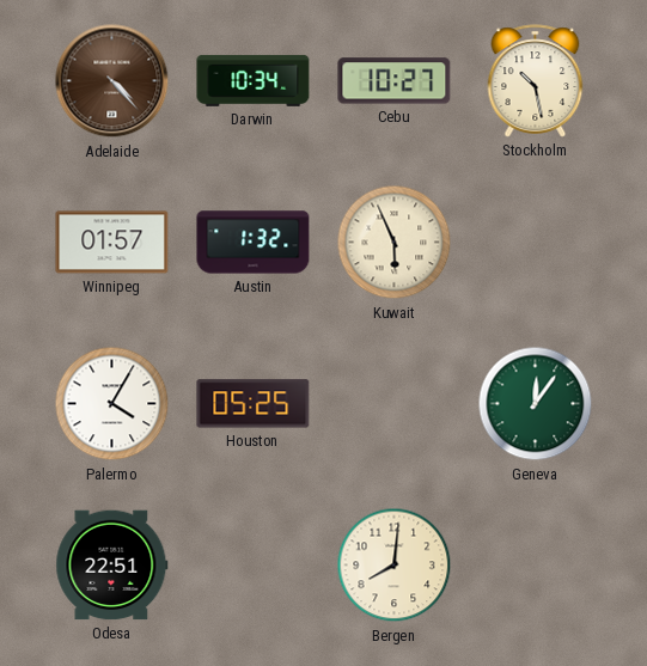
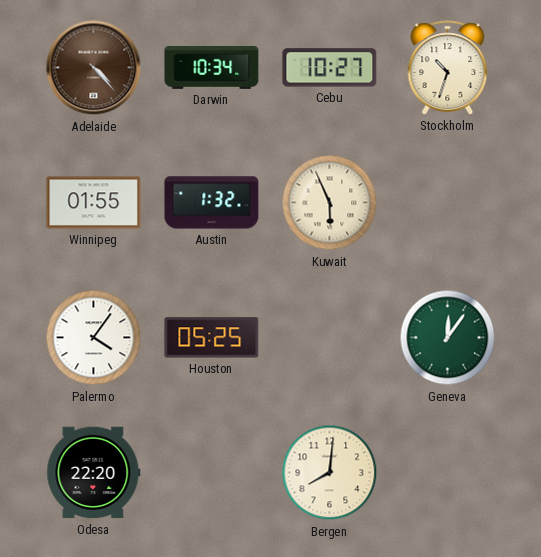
Stockholm: 10:28 -> 10:33 (448, 68)
Winnipeg: 01:57 -> 01:55 (94, 203)
Palermo: 4:05 -> 4:06 (94, 338)
Odesa: 22:51 -> 22:20 (94, 473)
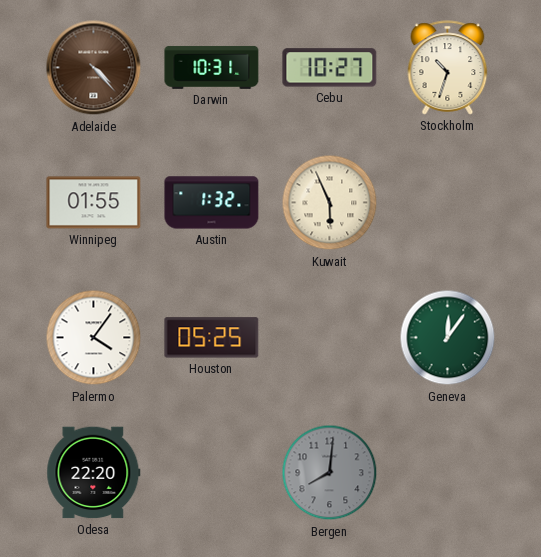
Darwin: 10:34 -> 10:31 (212, 67)
Bergen dial: cream -> grey (330, 473)
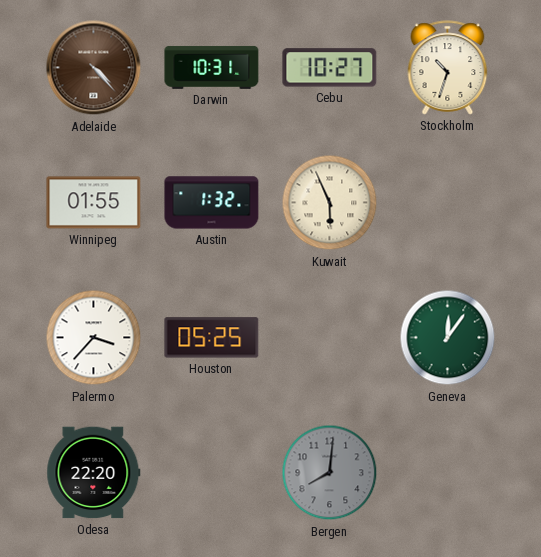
Palermo: 4:06 -> 3:37 (94, 338)
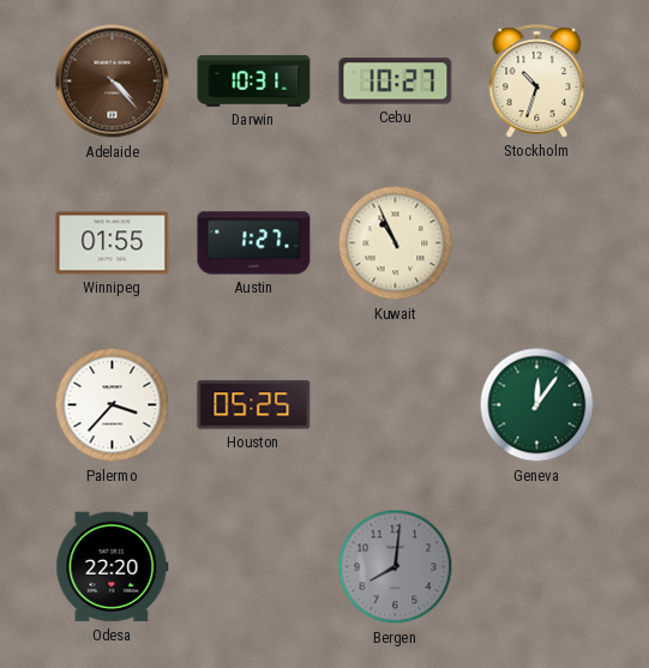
Austin: 1:32 -> 1:27 (254, 243)
Kuwait: 5:56 -> 10:56 (396, 243)
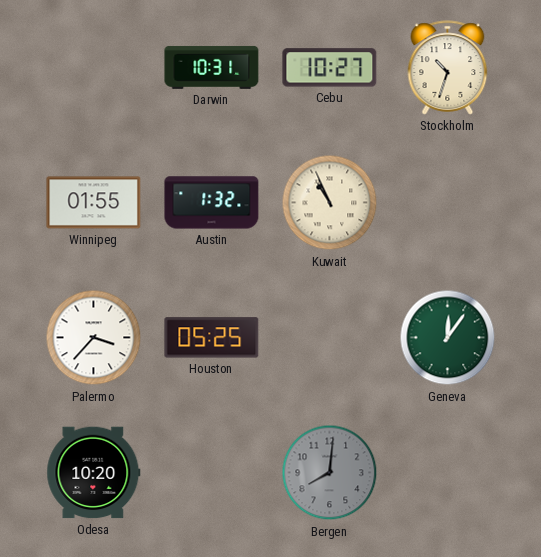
Adelaide: 4:23 -> none (113, 82)
Austin: 1:27 -> 1:32 (212, 203)
Odesa: 22:20 -> 10:20 (94, 473)
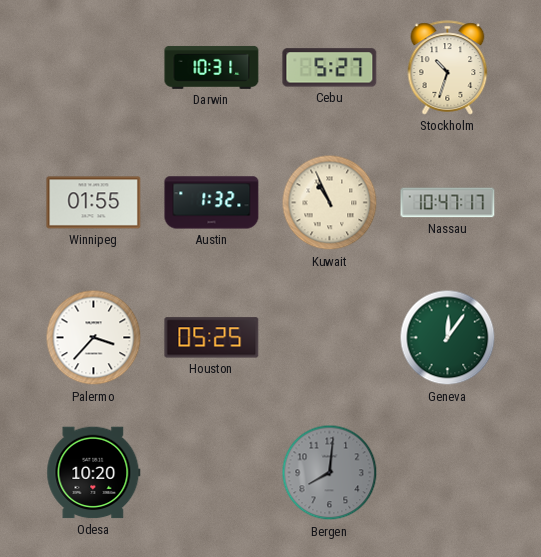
Cebu: 10:27 -> 5:27 (330, 68)
Nassau: none -> 10:47 (448, 203)
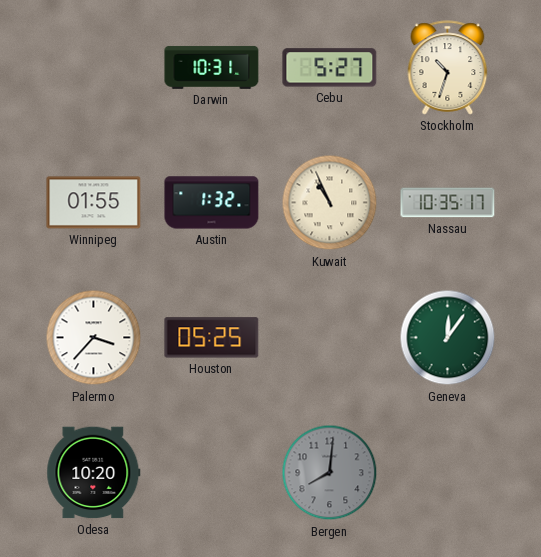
Nassau: 10:47 -> 10:35 (448, 203)
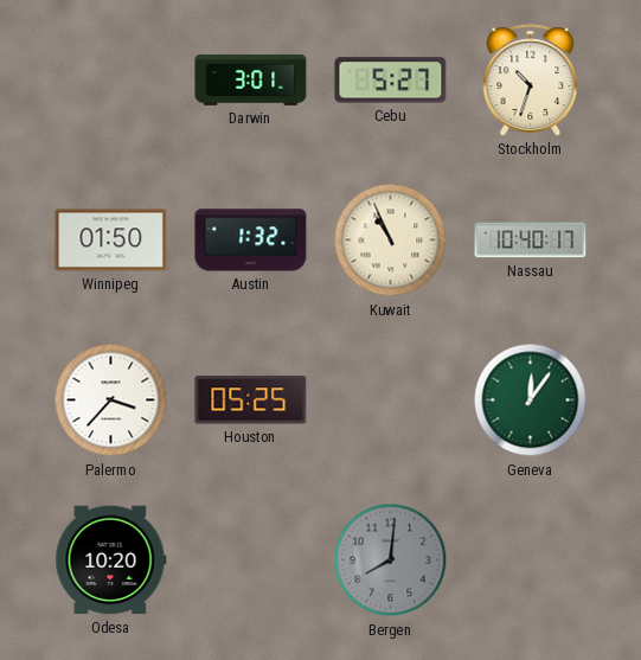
Darwin: 10:31 -> 3:01 (251, 79)
Winnipeg: 01:55 -> 01:50 (111, 241)
Nassau: 10:35 -> 10:40 (531, 241)
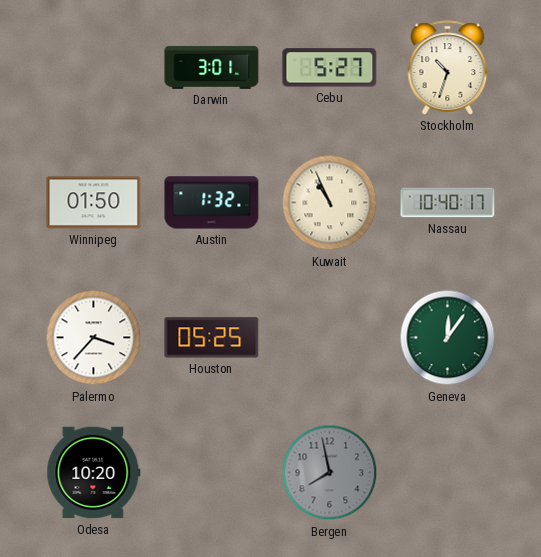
Bergen: 8:01 -> 7:58 (330, 473)
